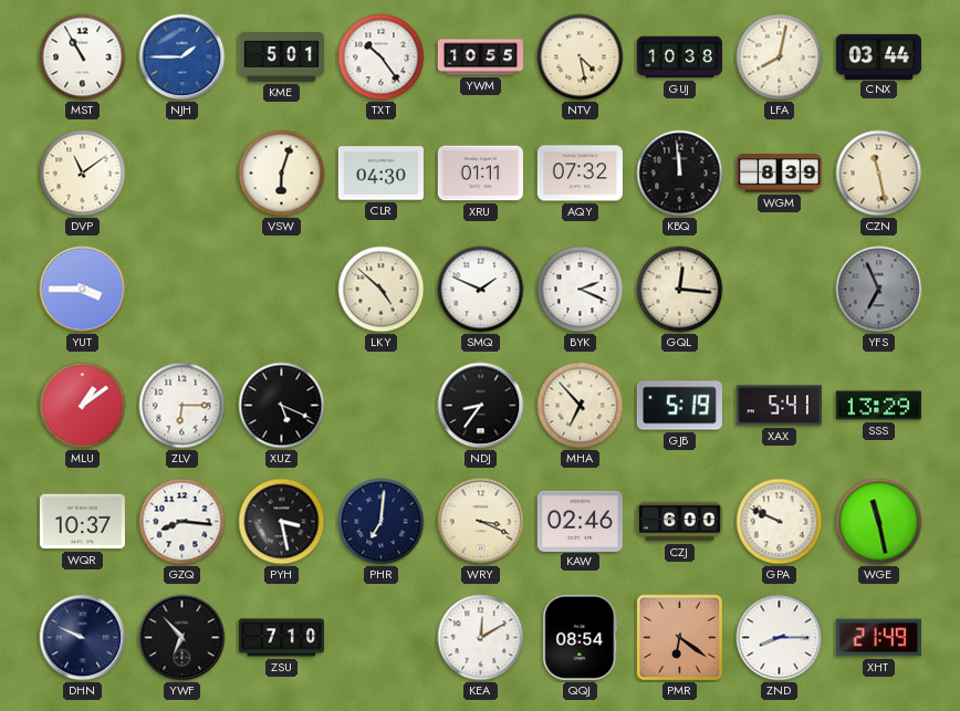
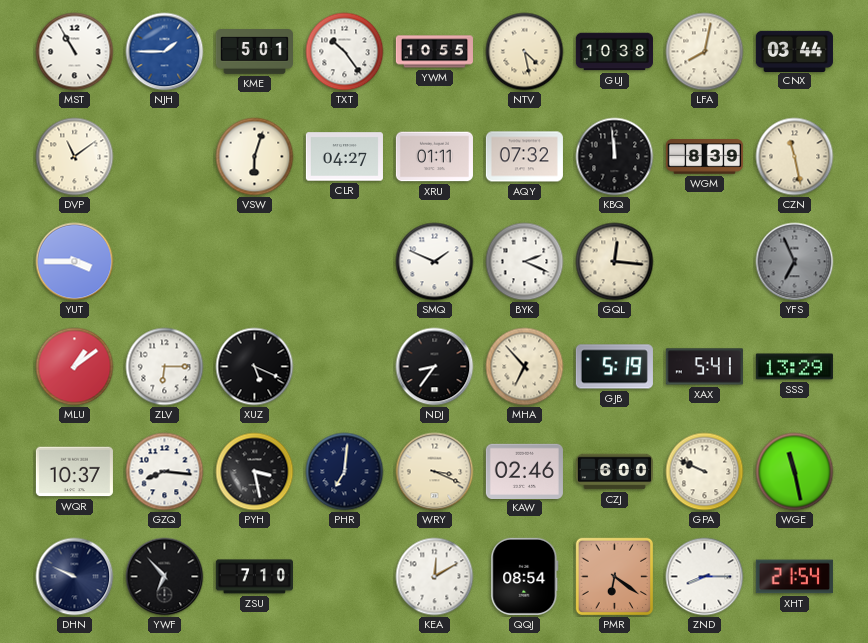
CLR: 04:30 -> 04:27 (344, 157)
LKY: 4:52 -> none (382, 290)
XHT: 21:49 -> 21:54 (794, 577)
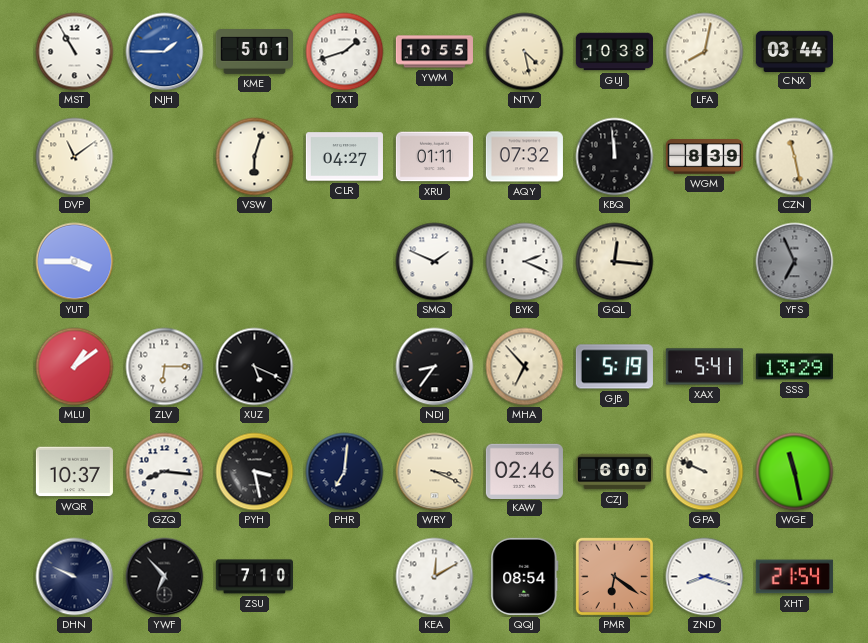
TXT: 10:24 -> 1:42 (345, 52)
ZND: 8:15 -> 8:18 (705, 577)
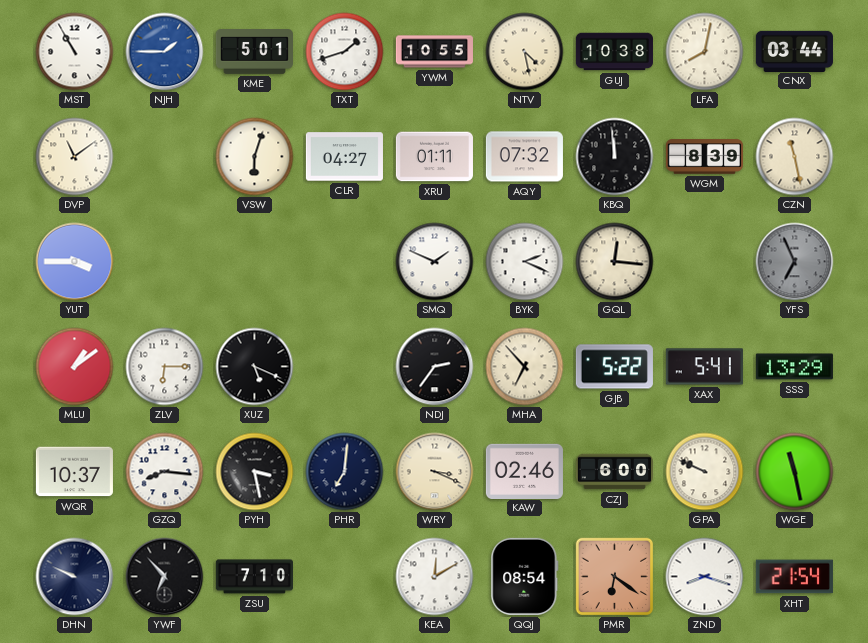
NDJ: 8:36 -> 2:36 (435, 367)
GJB: 5:19 -> 5:22 (614, 367)
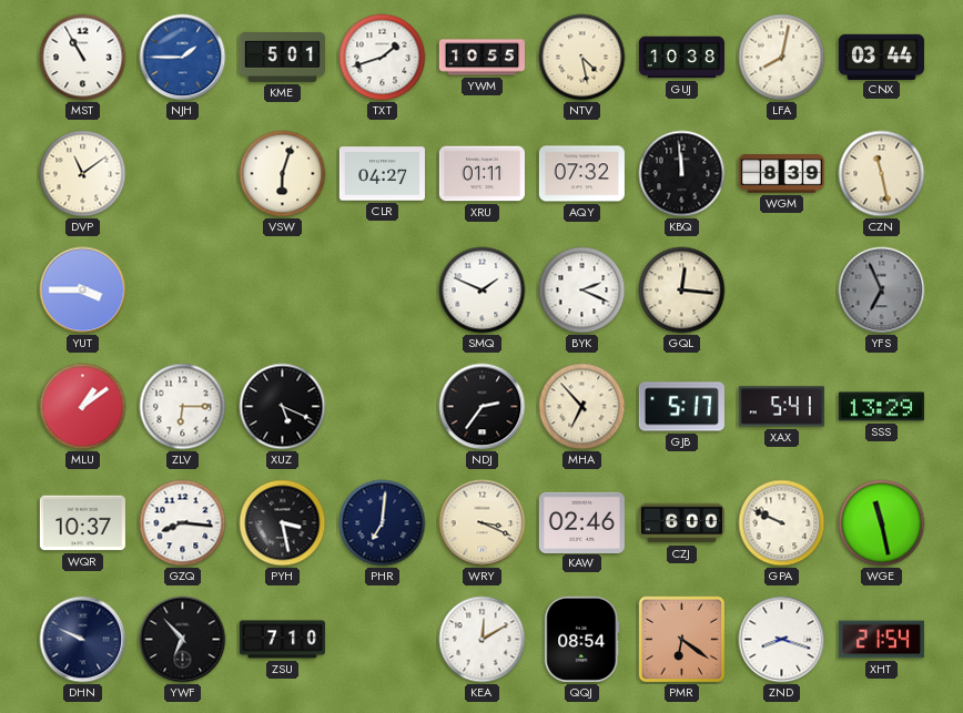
GJB: 5:22 -> 5:17 (681, 407)
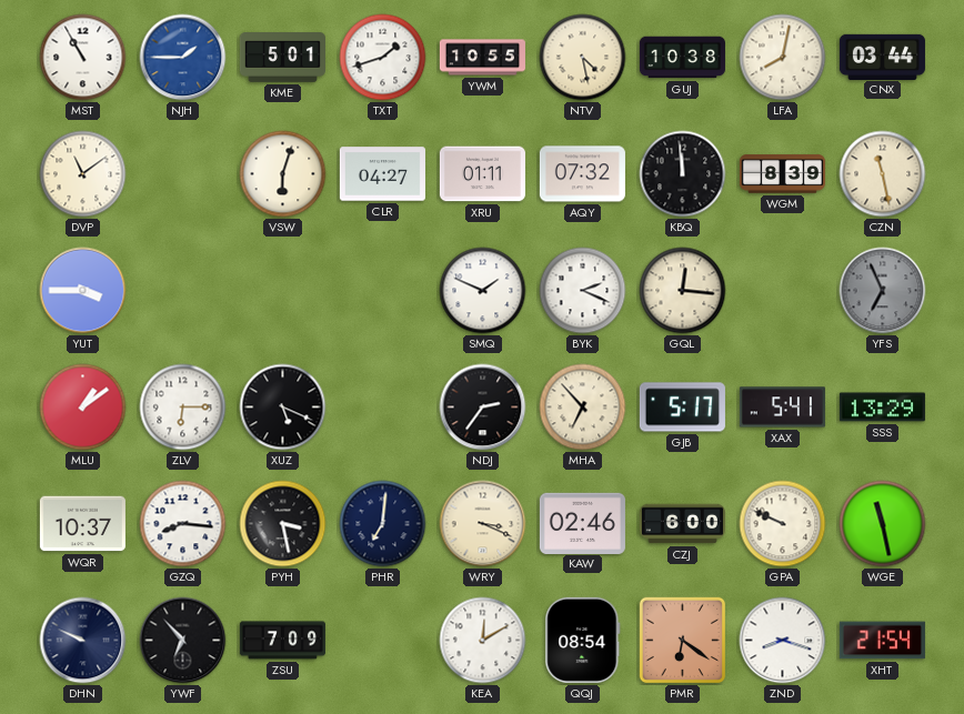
ZSU: 7:10 -> 7:09 (282, 641)
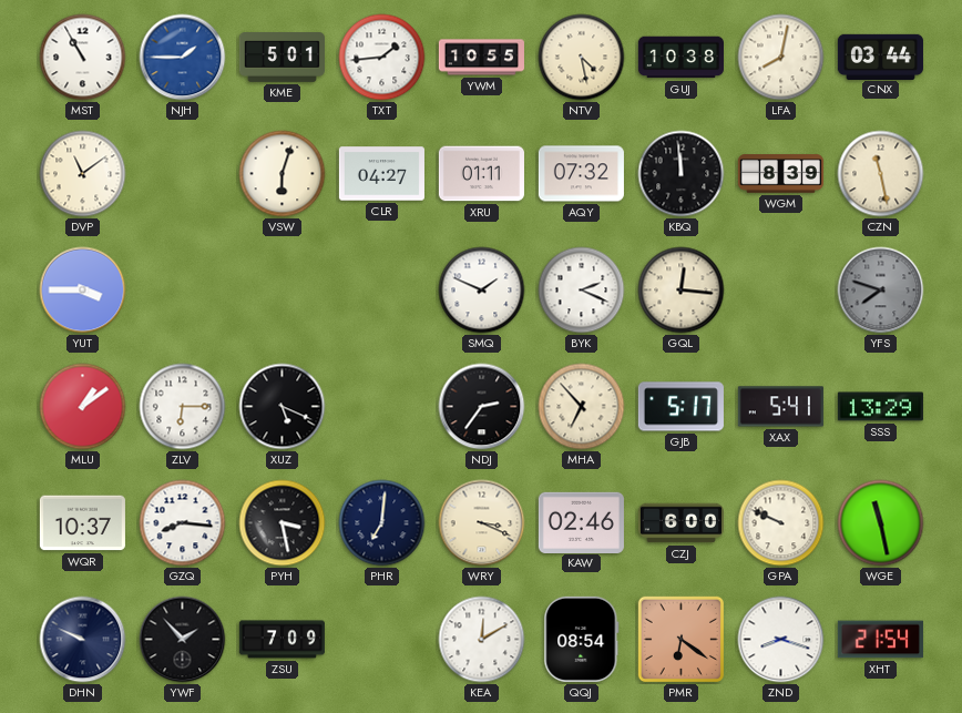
TXT: 1:42 -> 1:44 (382, 58)
YFS: 6:56 -> 7:48 (881, 291)
YWF: 6:53 -> 1:53 (183, 640)
